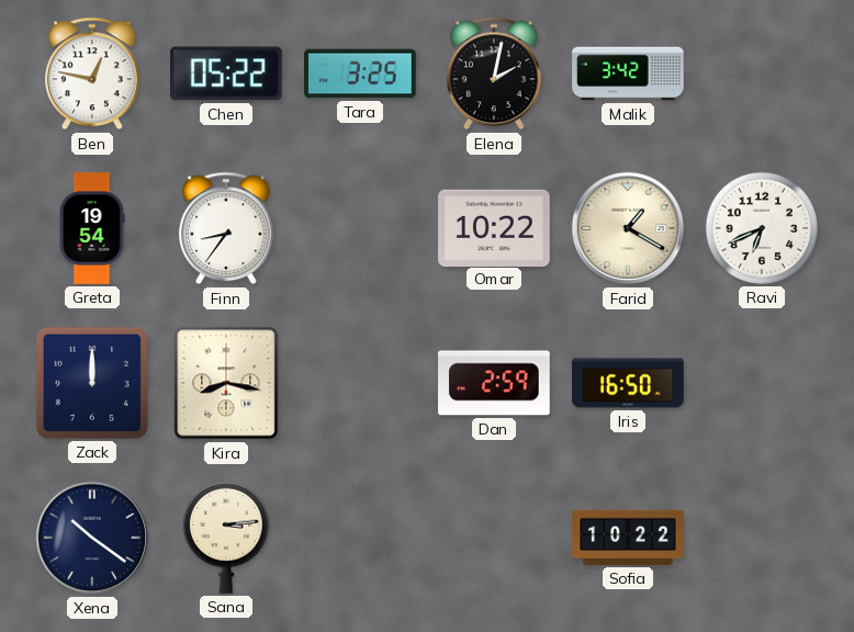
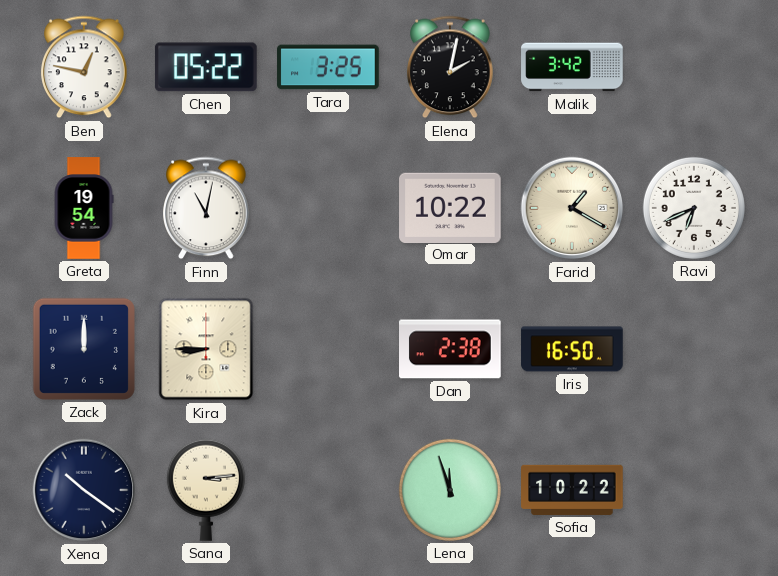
Finn: 8:36 -> 11:02 (206, 208)
Kira: 8:17 -> 8:45 (206, 349)
Dan: 2:59 -> 2:38 (451, 349)
Lena: none -> 11:57 (450, 490)
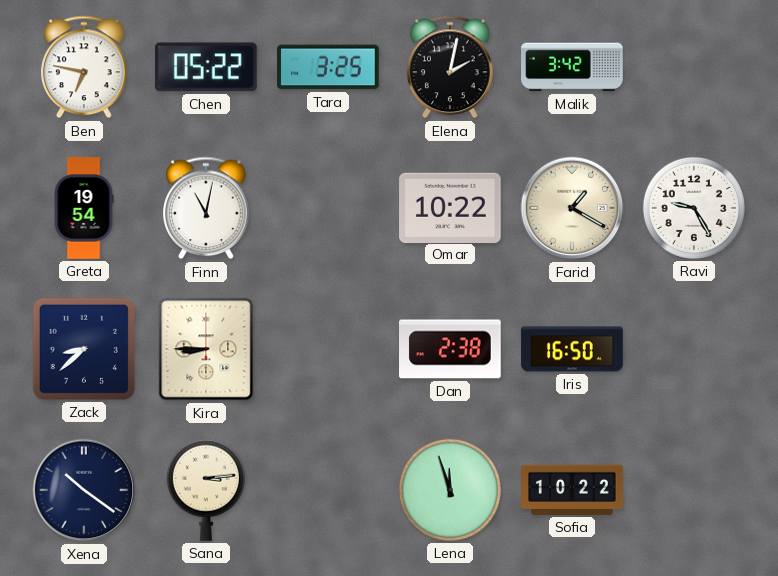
Ben: 12:47 -> 6:47 (84, 67)
Ravi: 6:41 -> 9:25 (694, 208)
Zack: 12:00 -> 8:38 (84, 349)
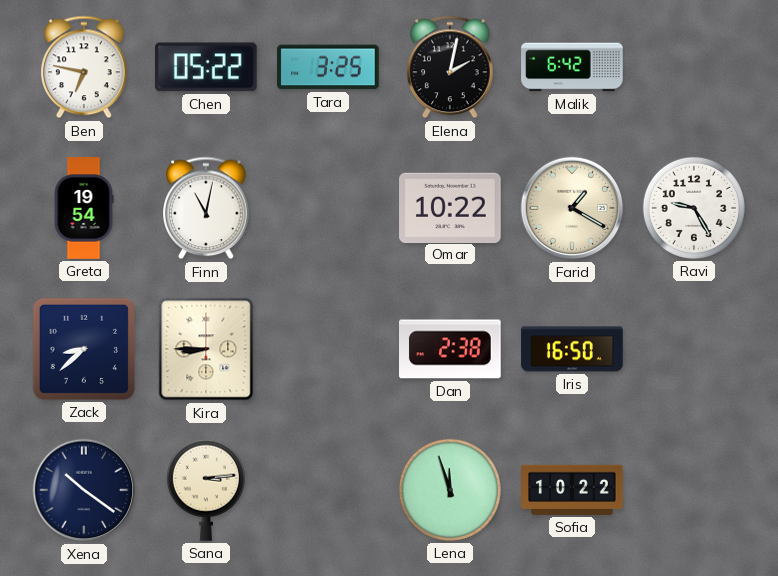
Malik: 3:42 -> 6:42 (572, 67)
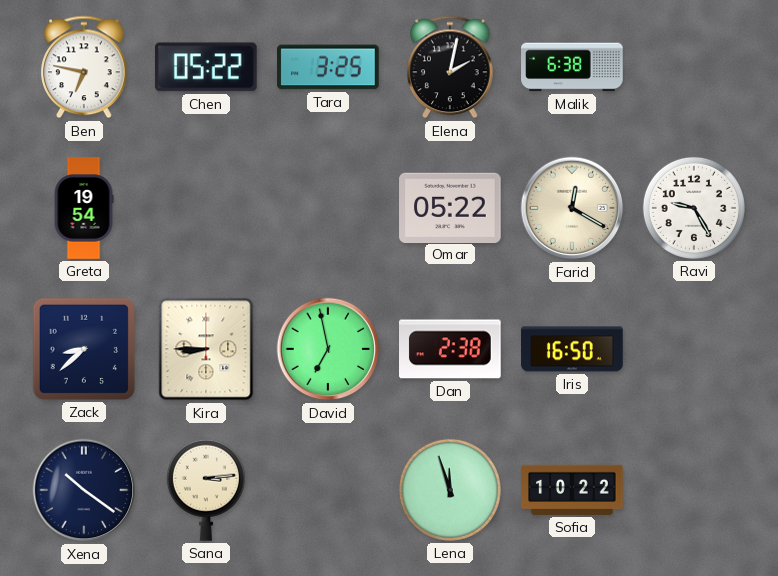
Malik: 6:42 -> 6:38 (572, 67)
Finn: 11:02 -> none (206, 208)
Omar: 10:22 -> 05:22 (450, 207)
Farid: 1:20 -> 12:20 (572, 208)
David: none -> 6:58 (328, 349)
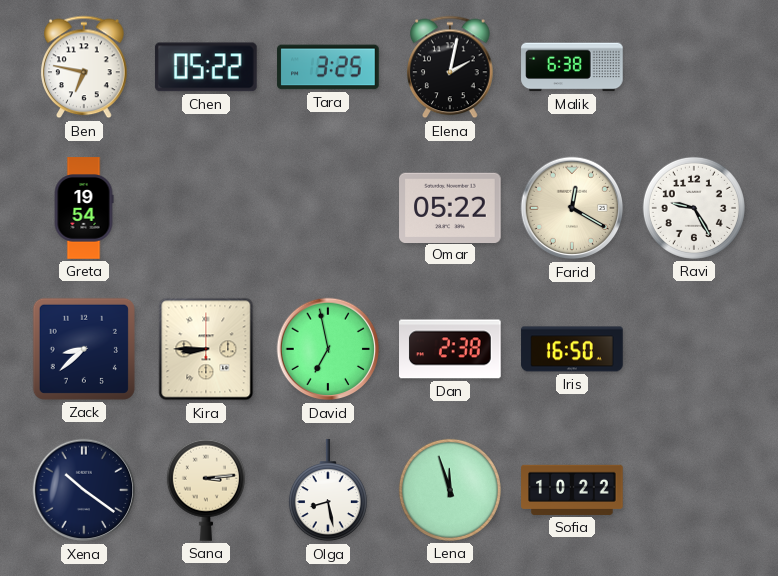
Olga: none -> 8:28 (328, 491)
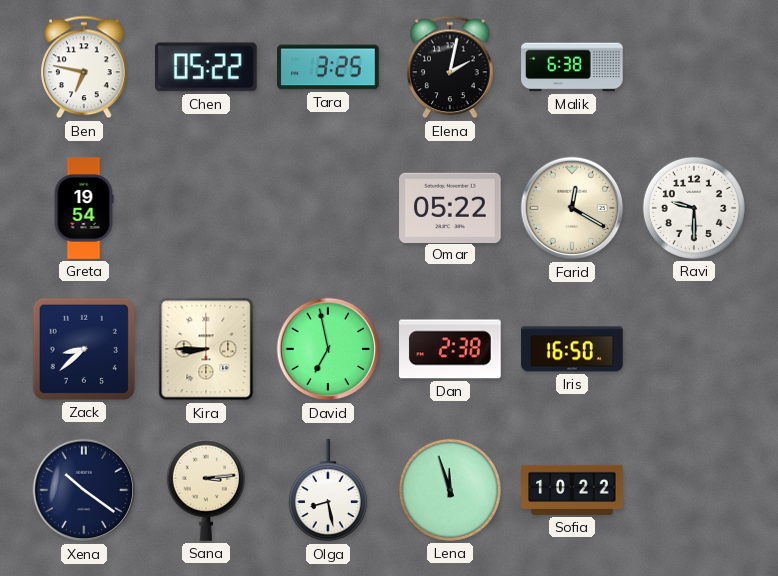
Ravi: 9:25 -> 9:30 (694, 208)
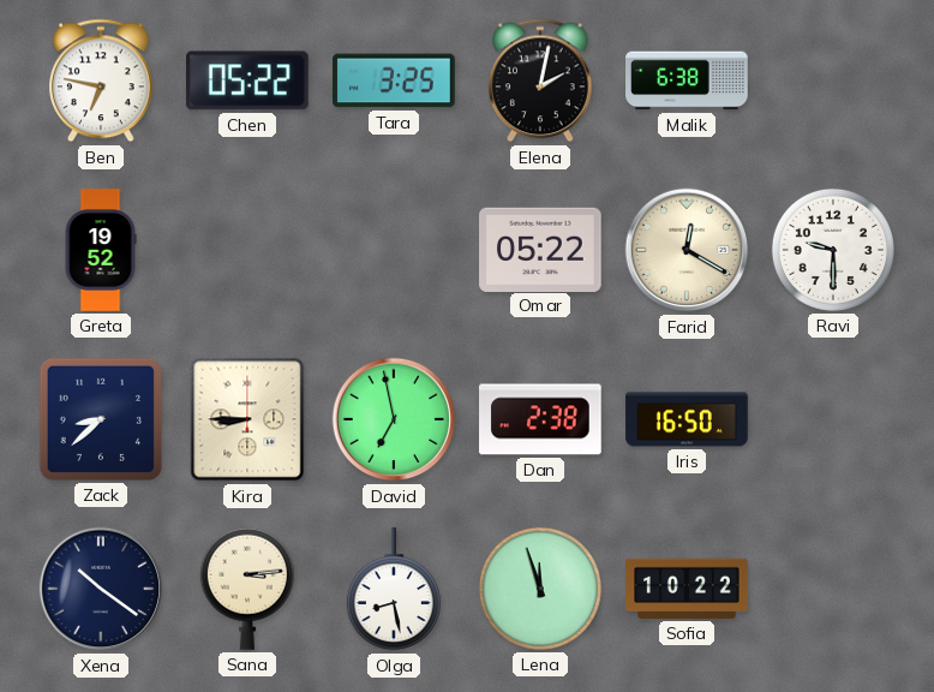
Greta: 19:54 -> 19:52 (101, 250)
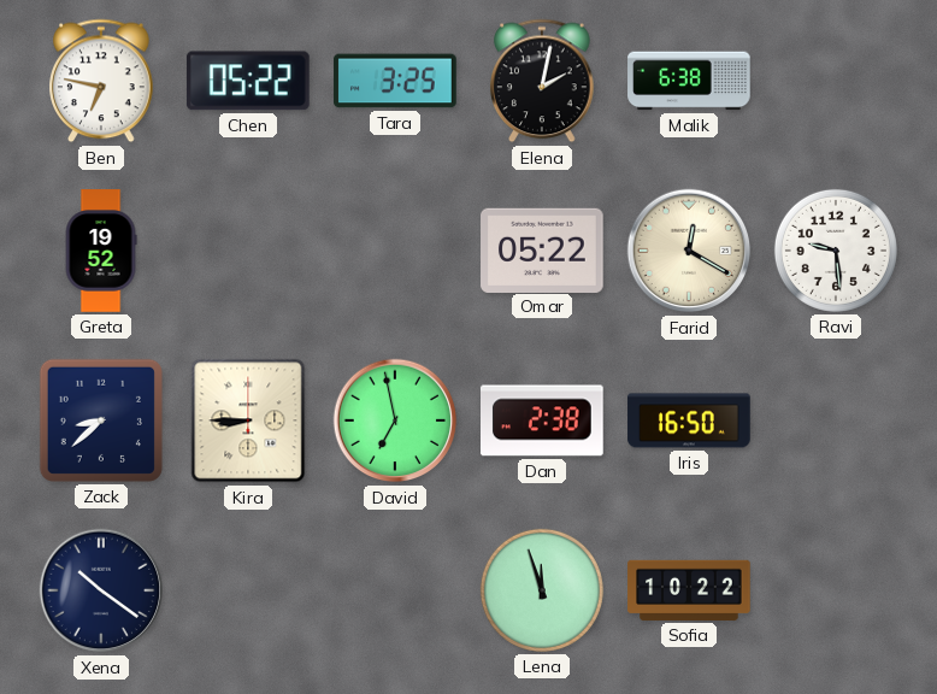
Ravi: 9:30 -> 9:29 (836, 251)
Sana: 3:14 -> none (247, 589)
Olga: 8:28 -> none (394, 590)
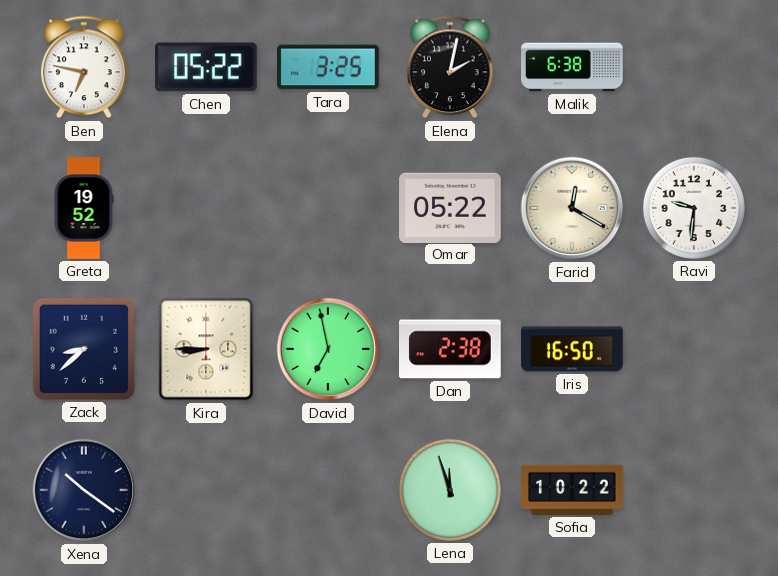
Ravi: 9:29 -> 9:31 (694, 208)
